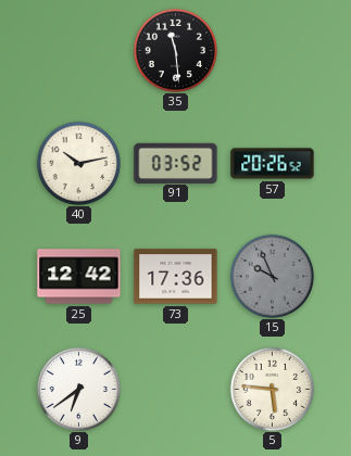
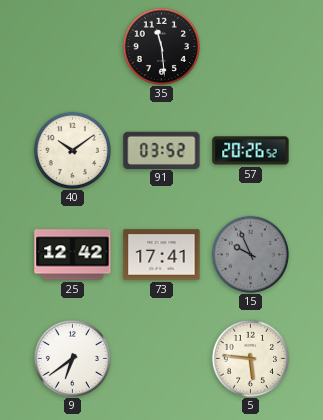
40: 10:13 -> 10:09 (72, 150)
73: 17:36 -> 17:41 (162, 255)
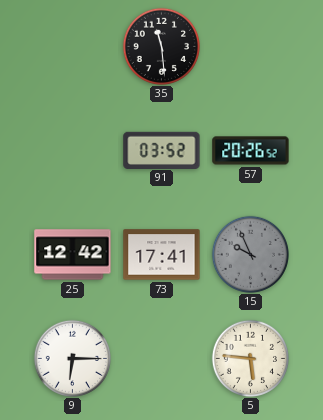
40: 10:09 -> none (72, 150)
9: 6:39 -> 6:15 (72, 358)
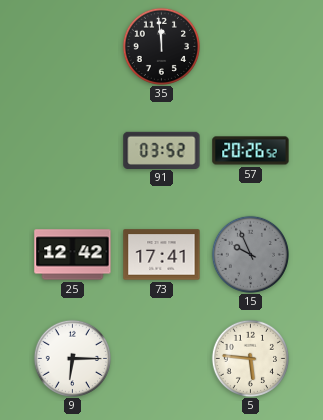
35: 11:29 -> 11:59 (161, 46)
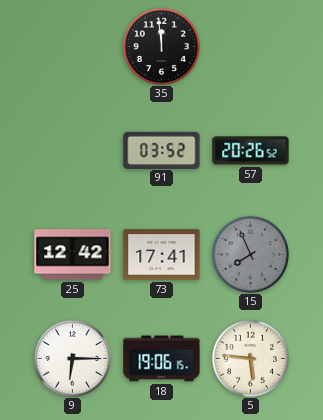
15: 9:56 -> 7:56 (250, 254)
18: none -> 19:06 (162, 359)
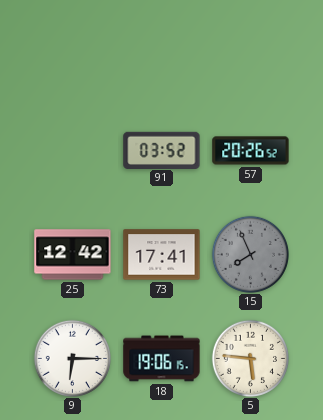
35: 11:59 -> none (161, 46)
